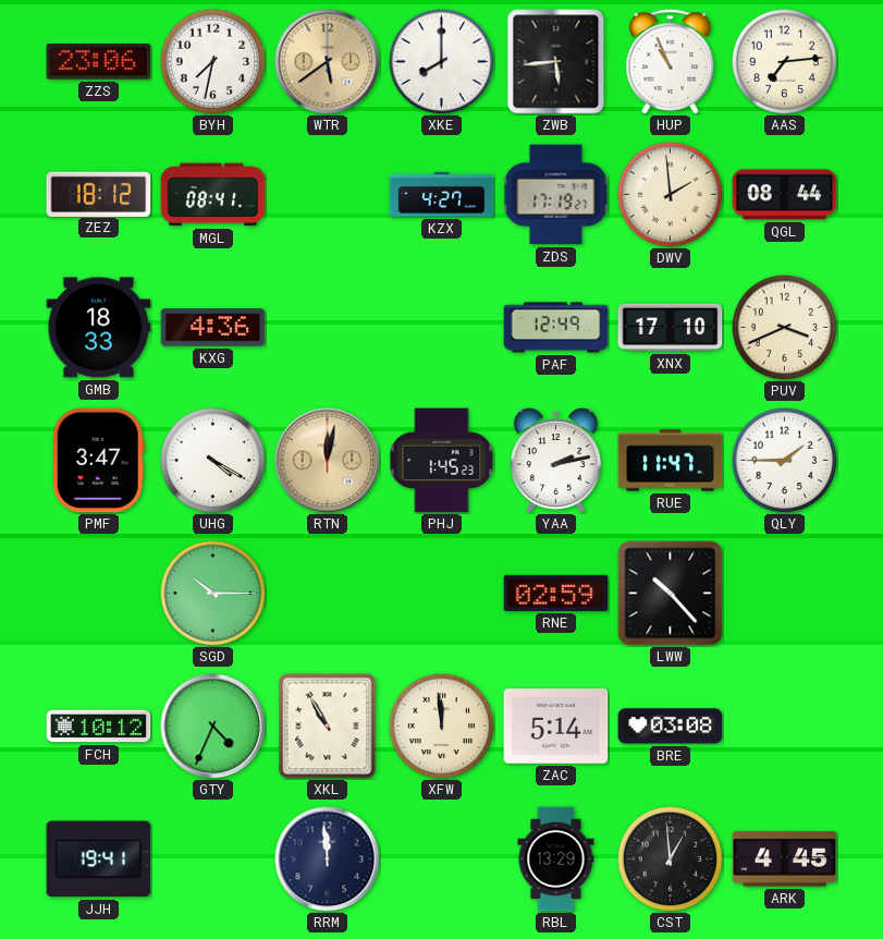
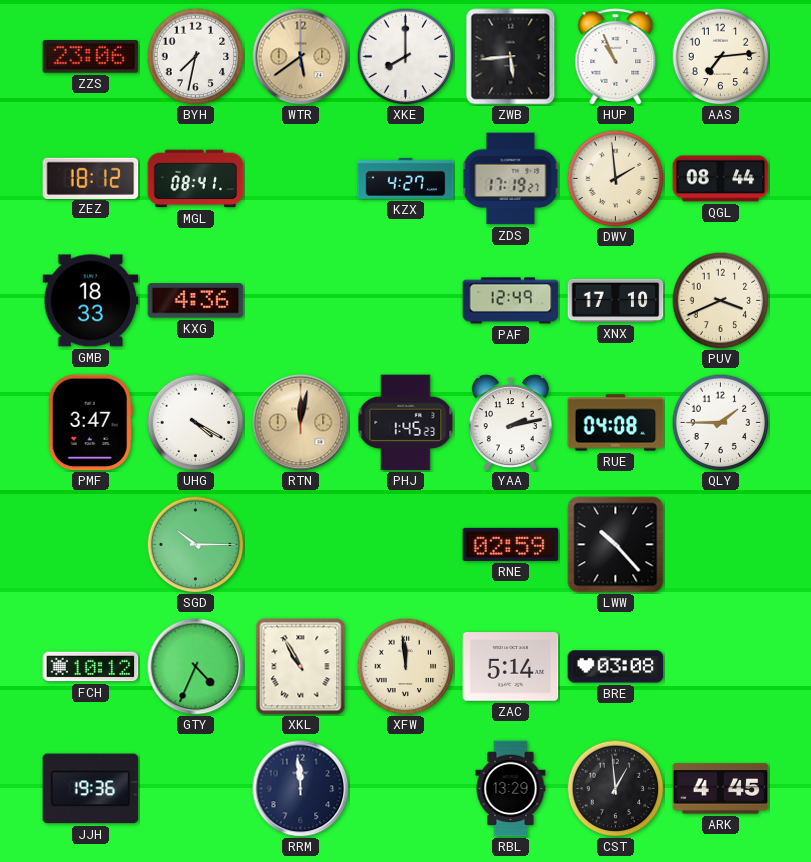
RUE: 11:47 -> 04:08 (616, 423)
JJH: 19:41 -> 19:36 (91, 789)
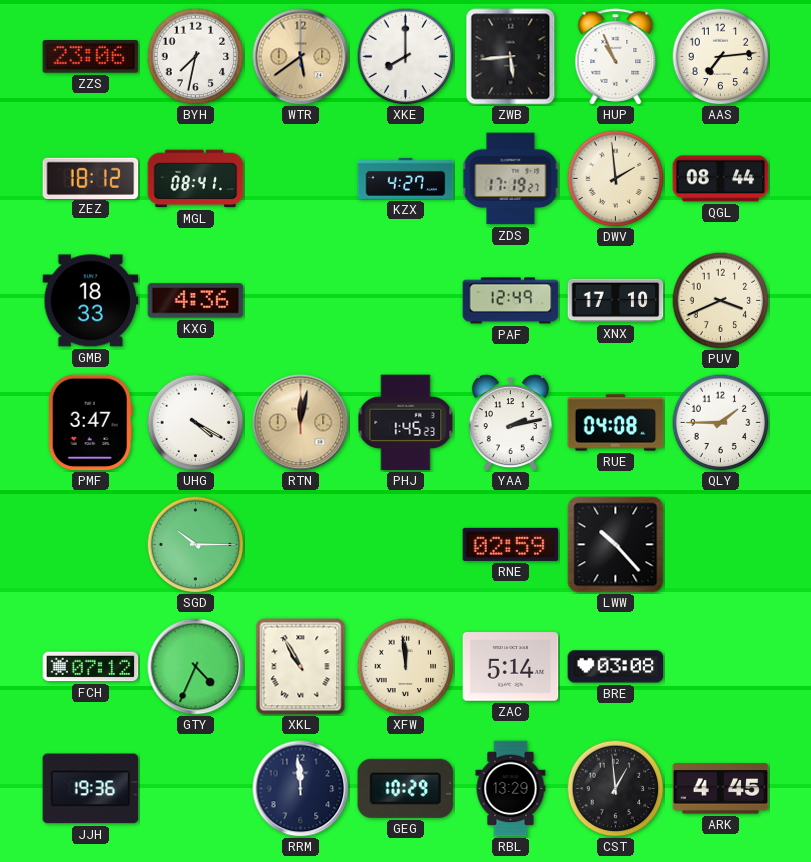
FCH: 10:12 -> 07:12 (91, 667)
GEG: none -> 10:29 (406, 788)
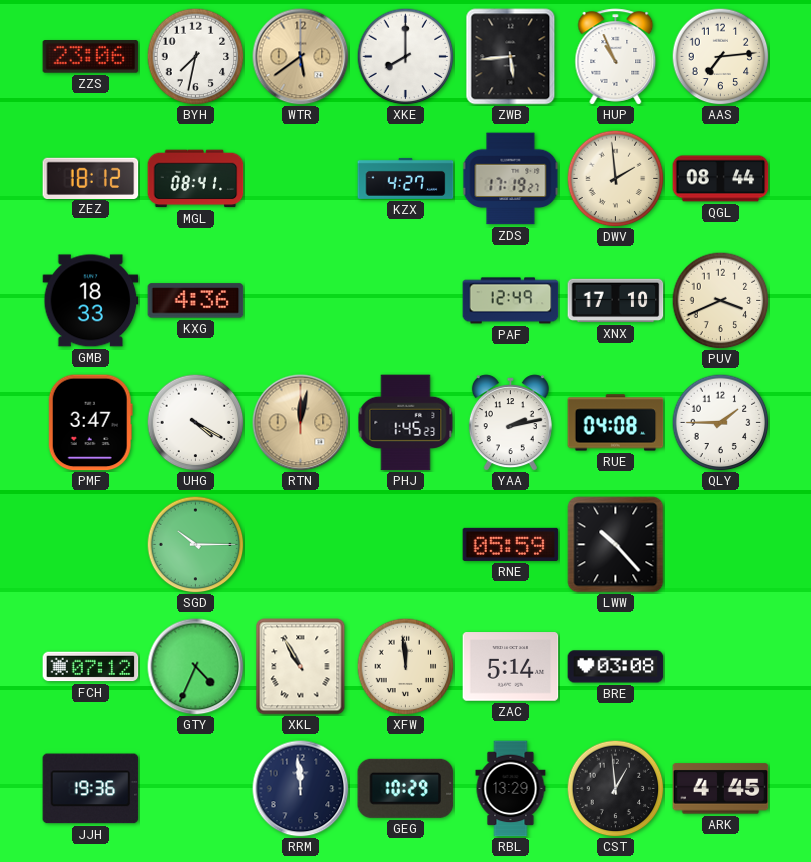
RNE: 02:59 -> 05:59 (511, 544)
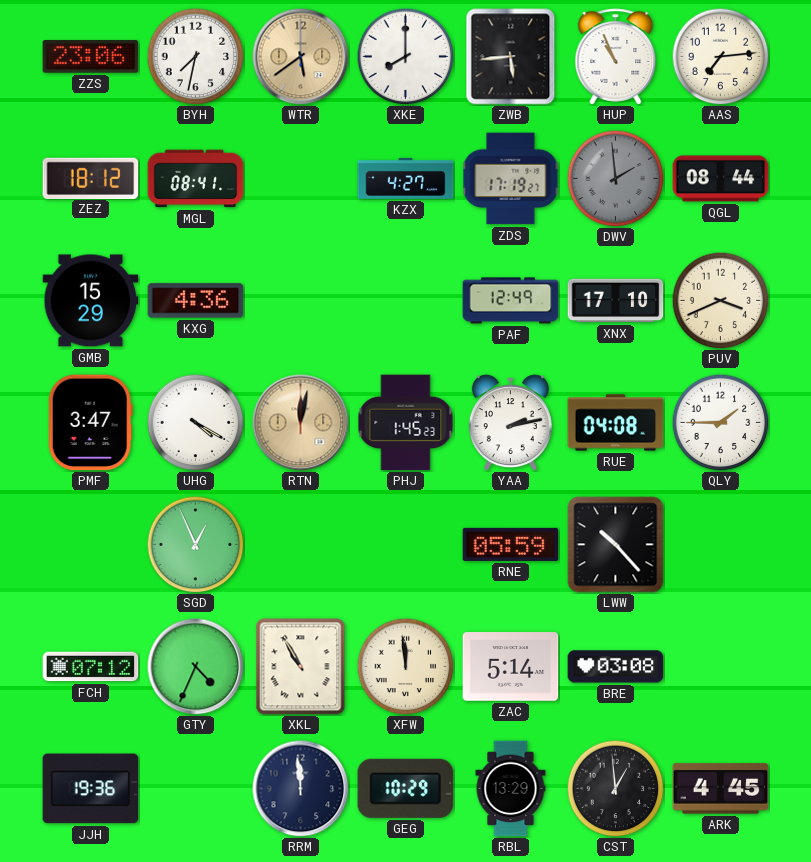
DWV dial: cream -> grey (615, 178)
GMB: 18:33 -> 15:29 (91, 301)
SGD: 10:15 -> 12:56 (195, 544)
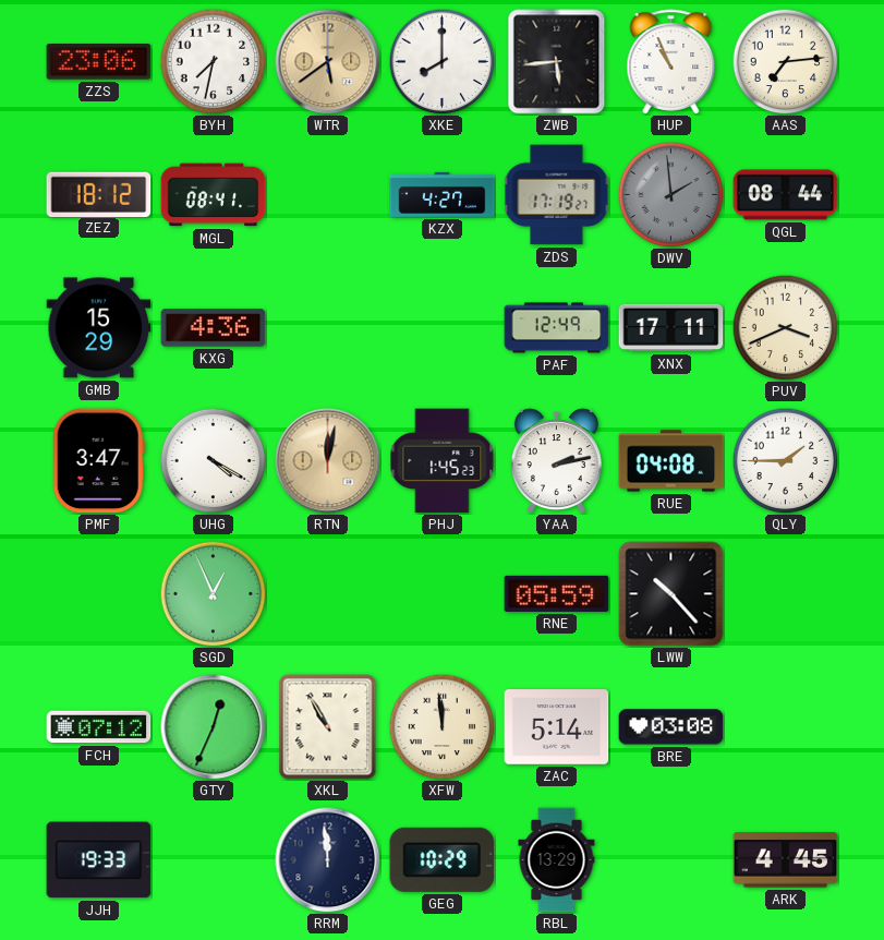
XNX: 17:10 -> 17:11 (671, 328)
GTY: 4:34 -> 12:34 (214, 727)
JJH: 19:36 -> 19:33 (99, 860)
CST: 12:59 -> none (615, 788)
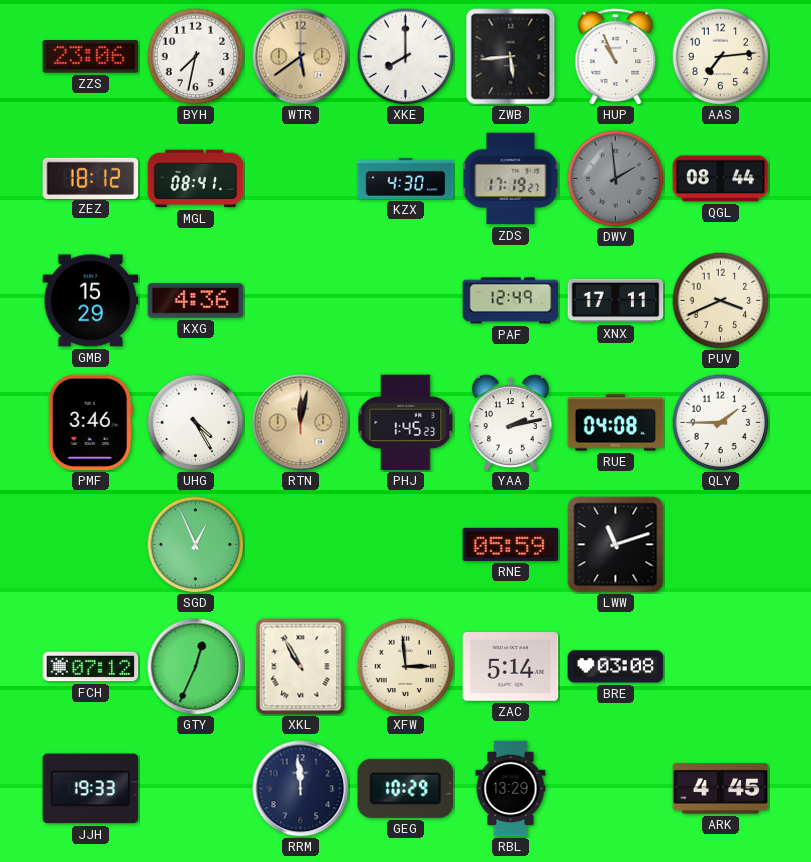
KZX: 4:27 -> 4:30 (406, 178)
PMF: 3:47 -> 3:46 (90, 423)
UHG: 4:20 -> 4:25 (195, 422)
LWW: 10:23 -> 11:12 (616, 545)
XFW: 11:59 -> 2:59 (405, 666)
